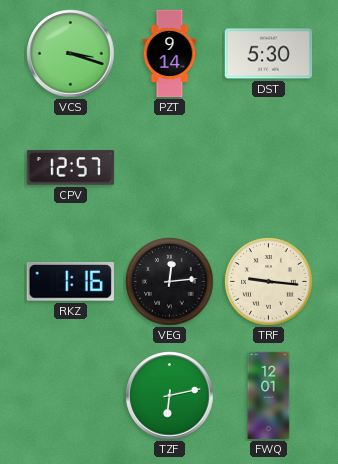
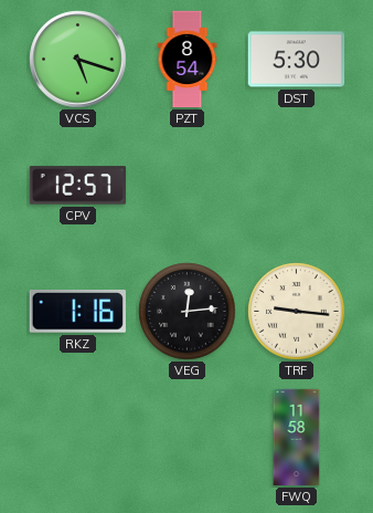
VCS: 3:18 -> 5:18 (78, 60)
PZT: 9:14 -> 8:54 (188, 60)
TZF: 6:13 -> none (170, 396)
FWQ: 12:01 -> 11:58 (297, 438)
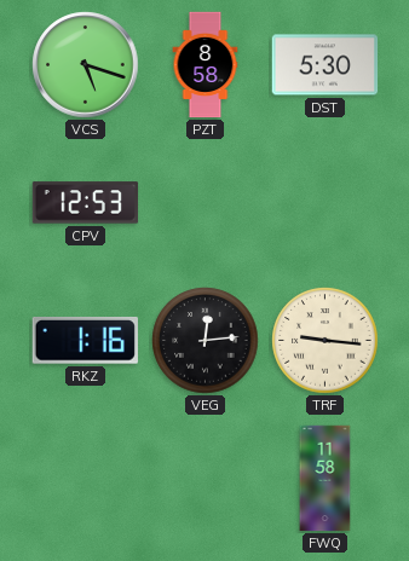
PZT: 8:54 -> 8:58 (206, 65)
CPV: 12:57 -> 12:53 (86, 203)
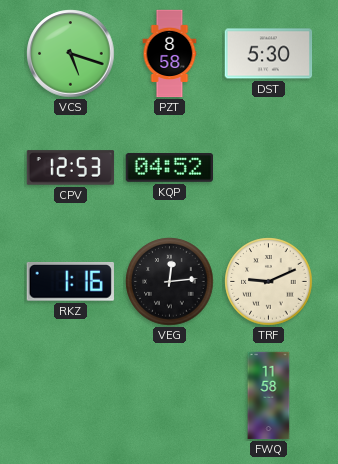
KQP: none -> 04:52 (169, 168)
TRF: 9:16 -> 9:11 (269, 282)
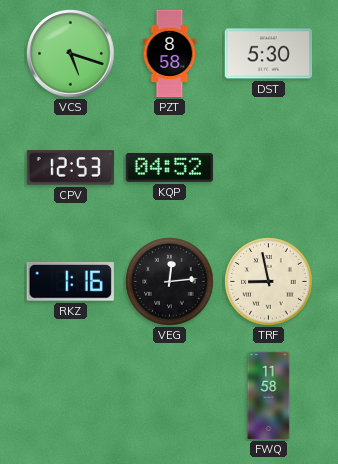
TRF: 9:11 -> 8:58 (269, 282)
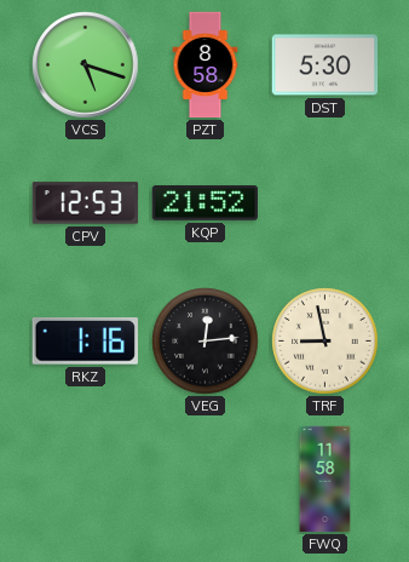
KQP: 04:52 -> 21:52 (204, 203)
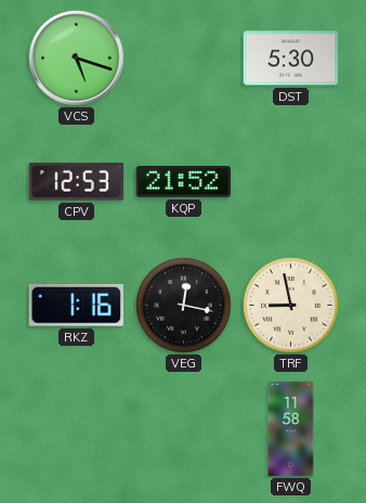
PZT: 8:58 -> none (206, 65)
VEG: 12:14 -> 12:17 (184, 306)
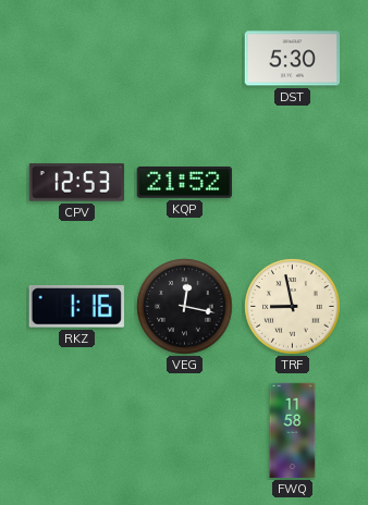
VCS: 5:18 -> none (77, 59)
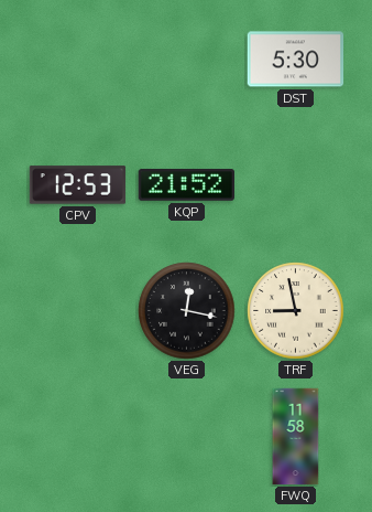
RKZ: 1:16 -> none (76, 307)
